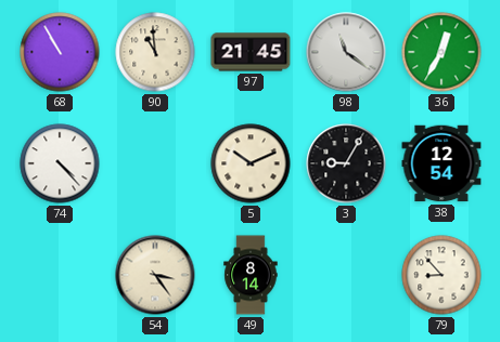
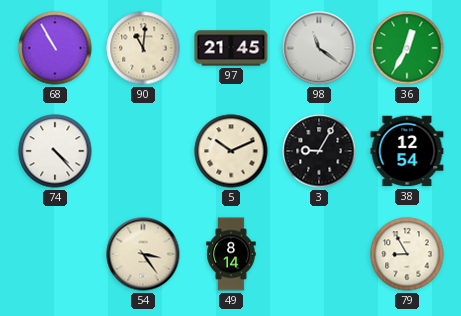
90: 10:59 -> 11:01 (143, 48)
79: 8:53 -> 8:55 (407, 254)
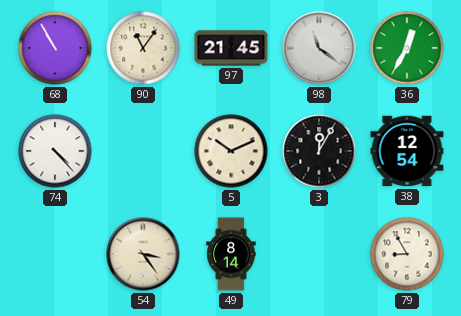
90: 11:01 -> 11:06 (143, 48)
3: 9:05 -> 12:05 (319, 151)
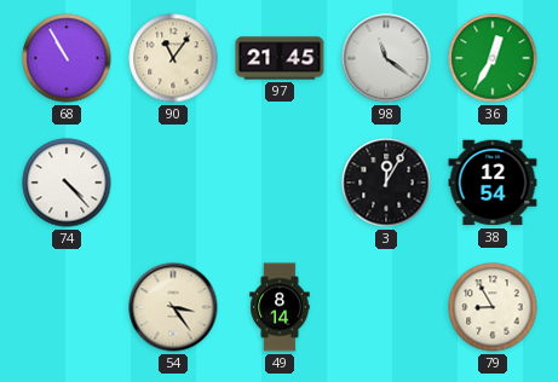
5: 10:11 -> none (231, 151)
